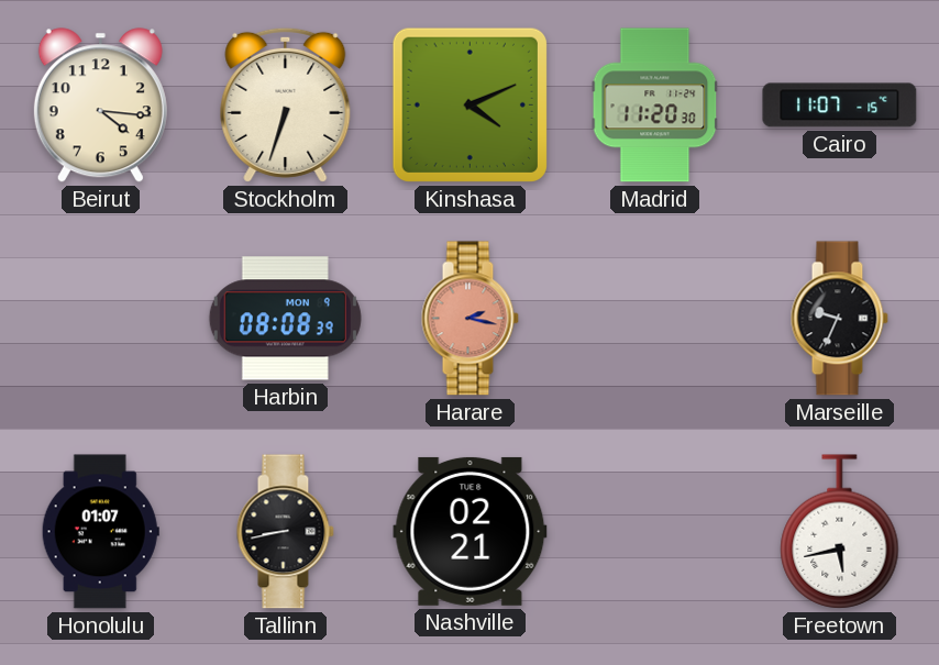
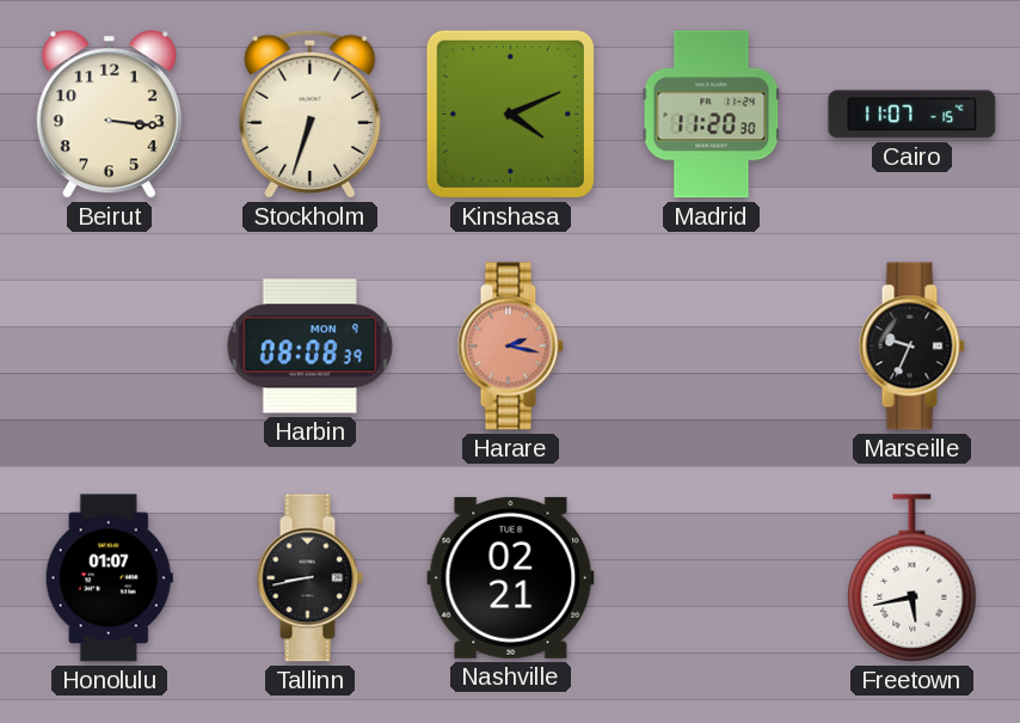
Beirut: 4:16 -> 3:16 (109, 115)
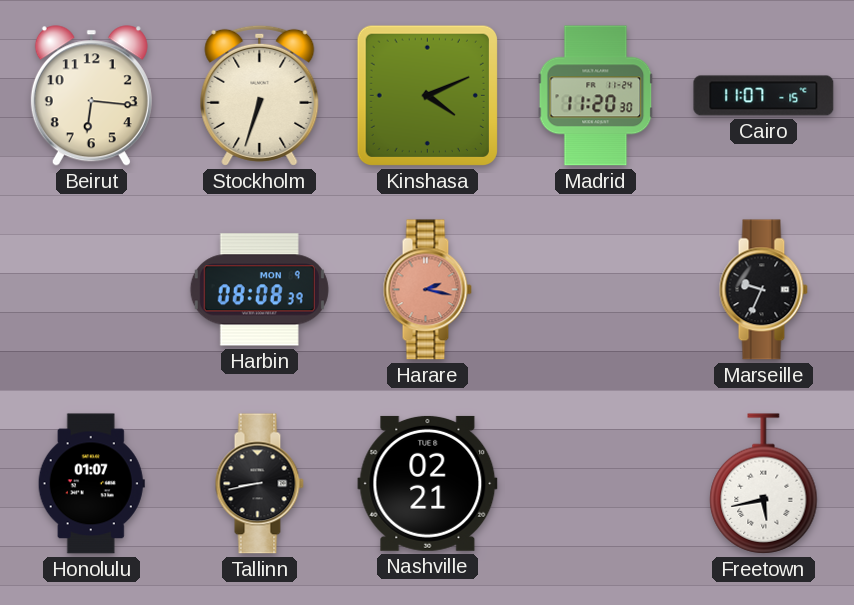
Beirut: 3:16 -> 6:16 (91, 96)
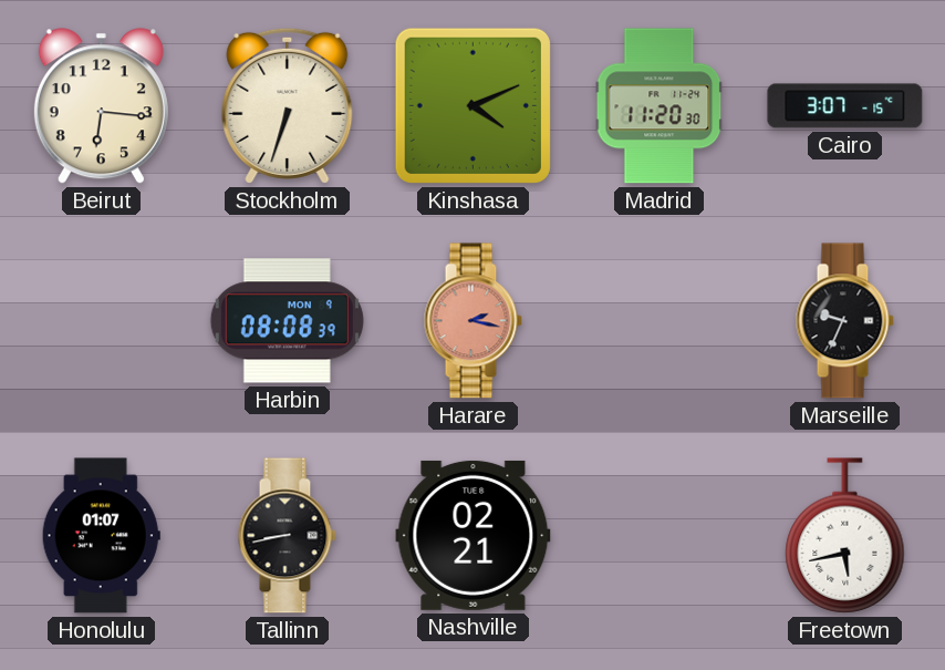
Cairo: 11:07 -> 3:07 (845, 106)
